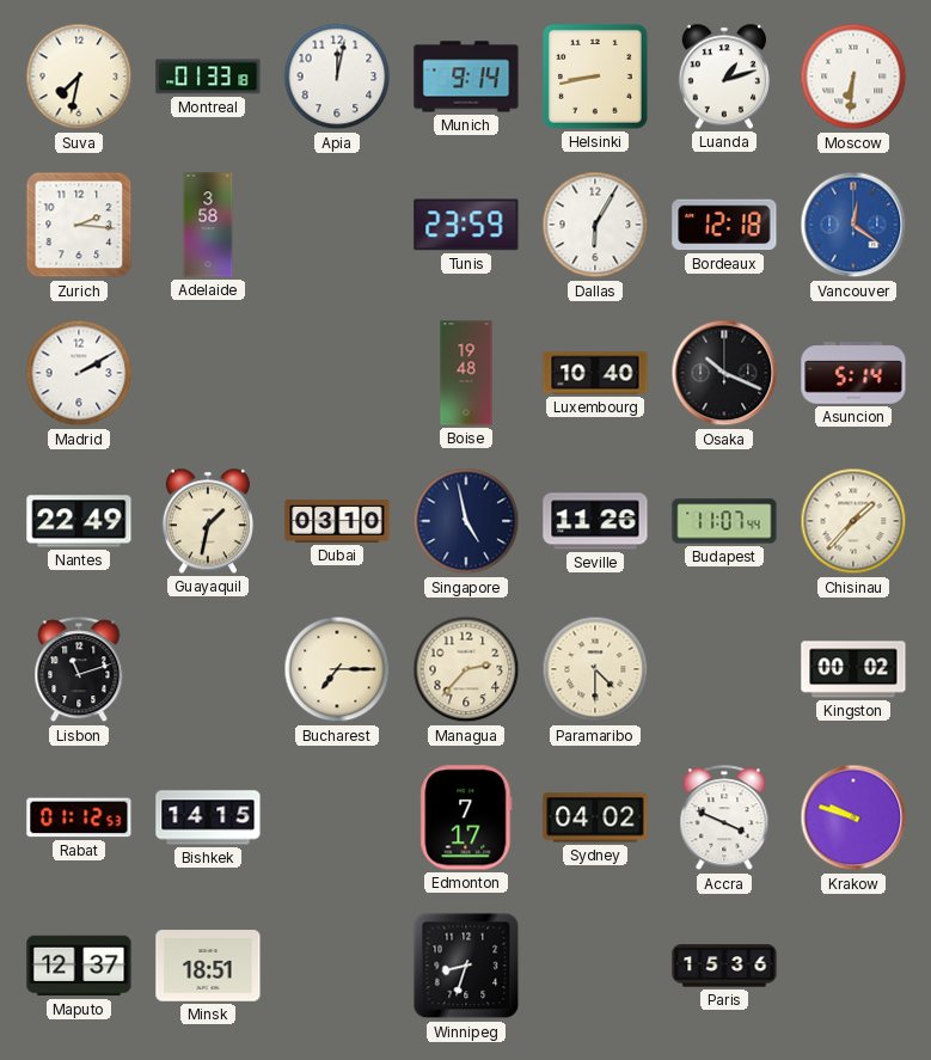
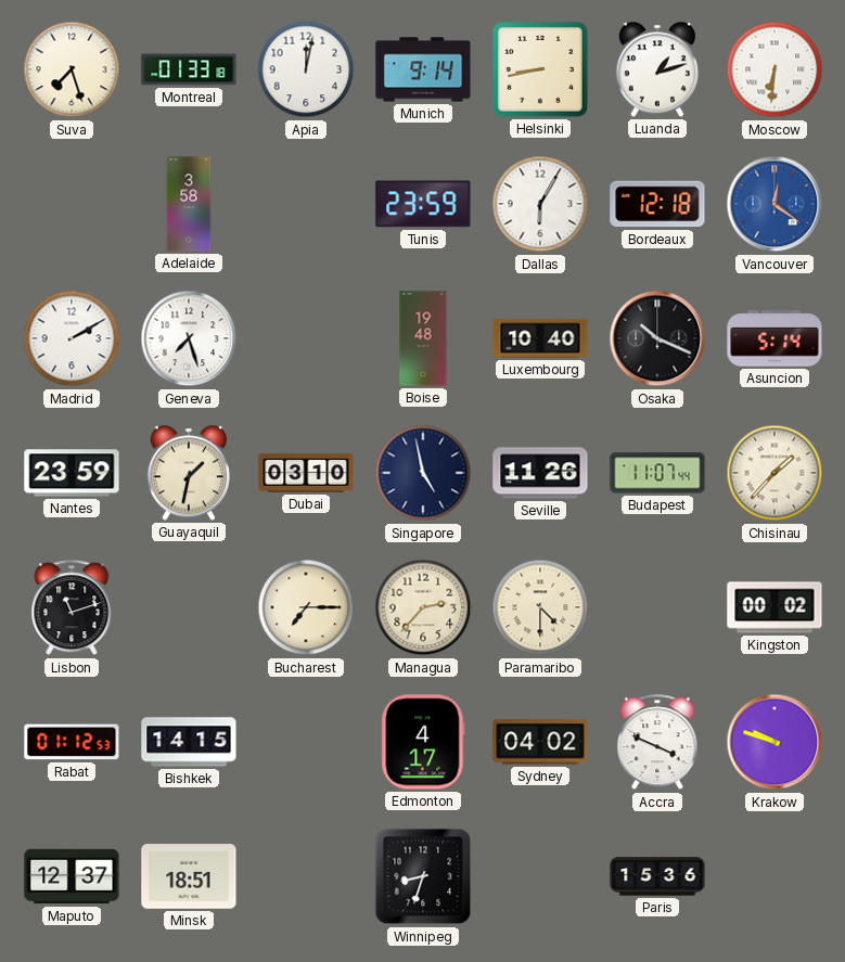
Suva: 7:32 -> 7:27 (72, 69)
Zurich: 2:16 -> none (79, 225)
Geneva: none -> 7:27 (189, 338)
Nantes: 22:49 -> 23:59 (72, 473)
Edmonton: 7:17 -> 4:17 (423, 742)
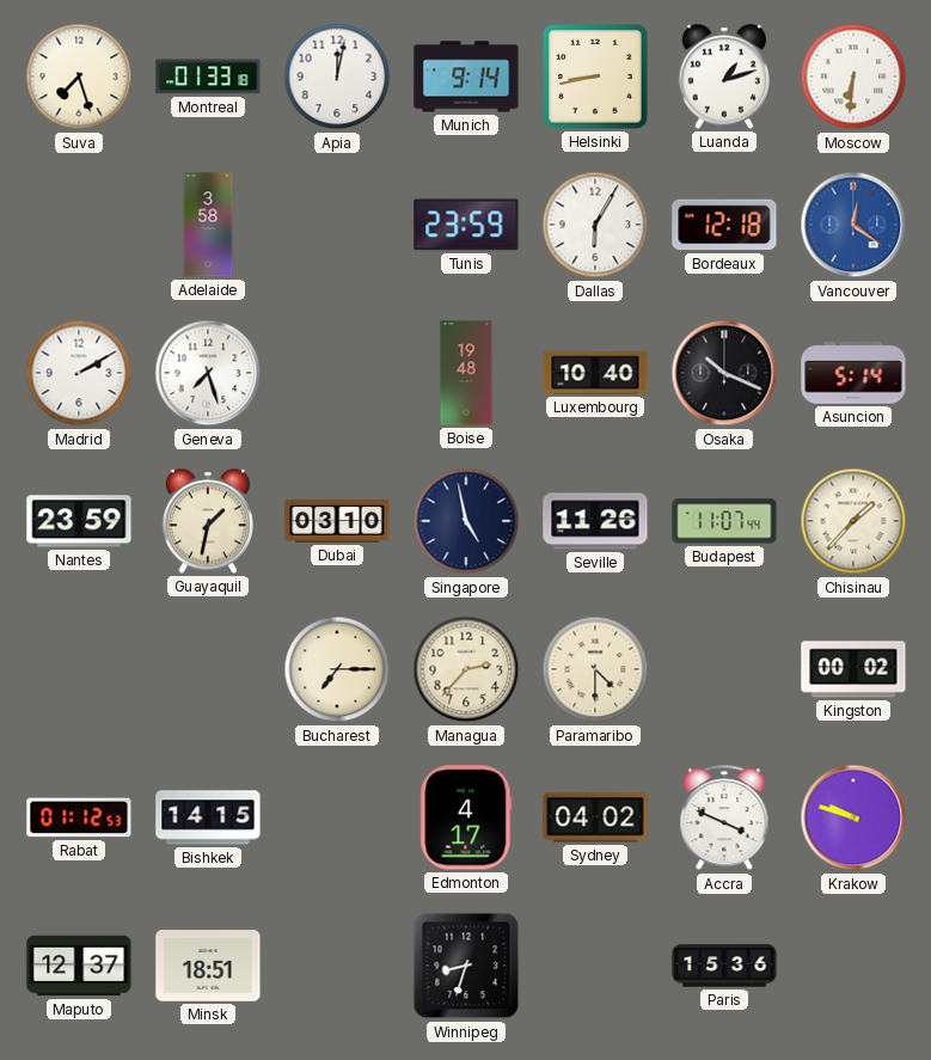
Lisbon: 11:12 -> none (72, 608)
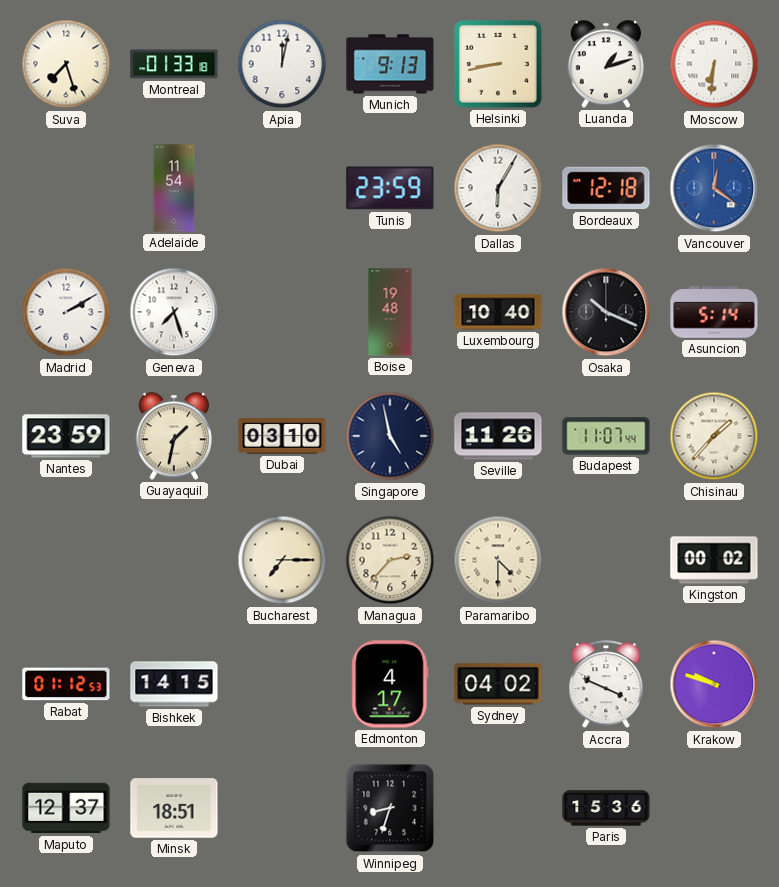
Munich: 9:14 -> 9:13 (390, 64)
Adelaide: 3:58 -> 11:54 (174, 188)
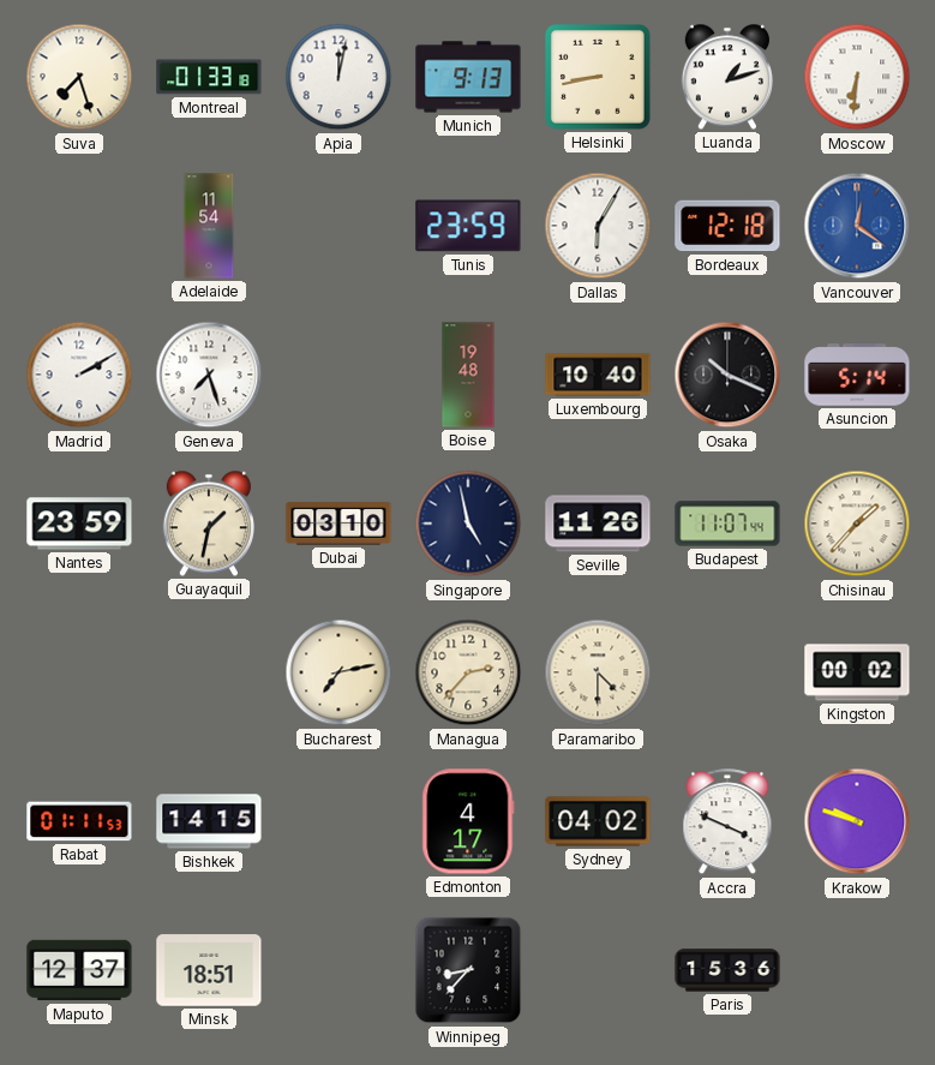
Bucharest: 7:15 -> 7:13 (338, 672)
Rabat: 01:12 -> 01:11 (79, 821)
Winnipeg: 8:33 -> 8:37 (468, 970)
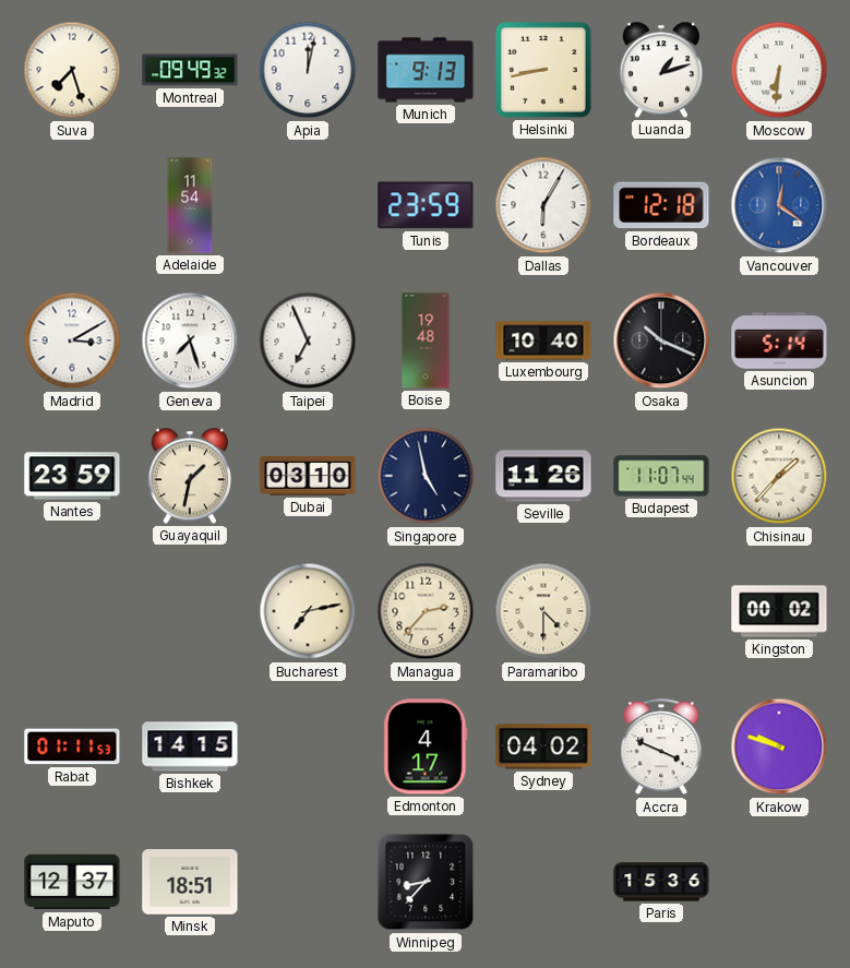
Montreal: 01:33 -> 09:49 (190, 70)
Madrid: 2:10 -> 3:10 (72, 340)
Taipei: none -> 6:56 (308, 340)
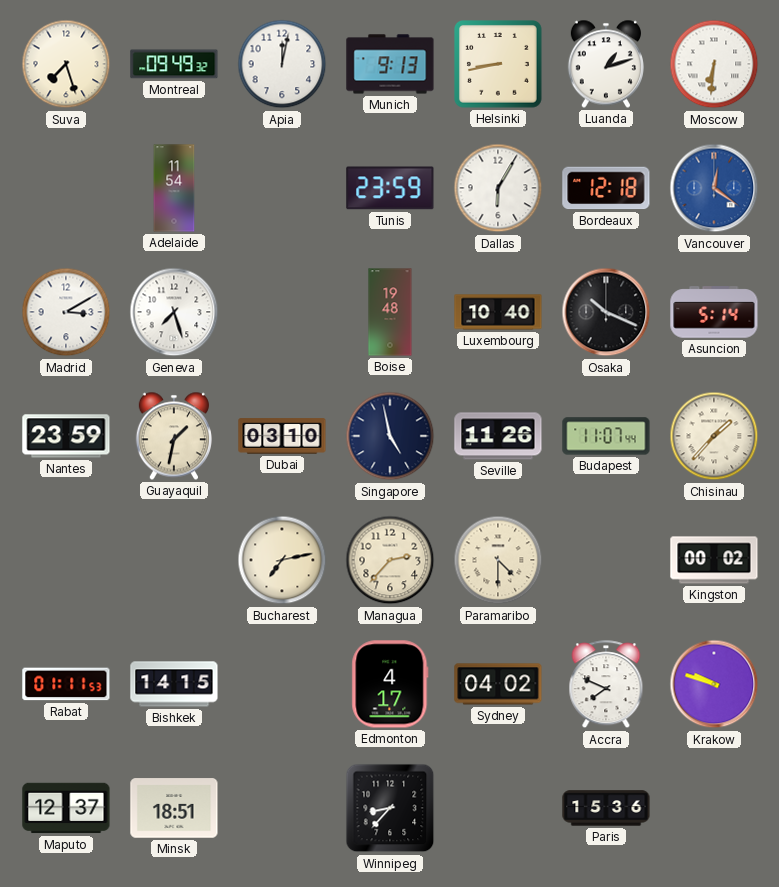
Taipei: 6:56 -> none (308, 340)
Accra: 3:49 -> 7:49 (606, 685)
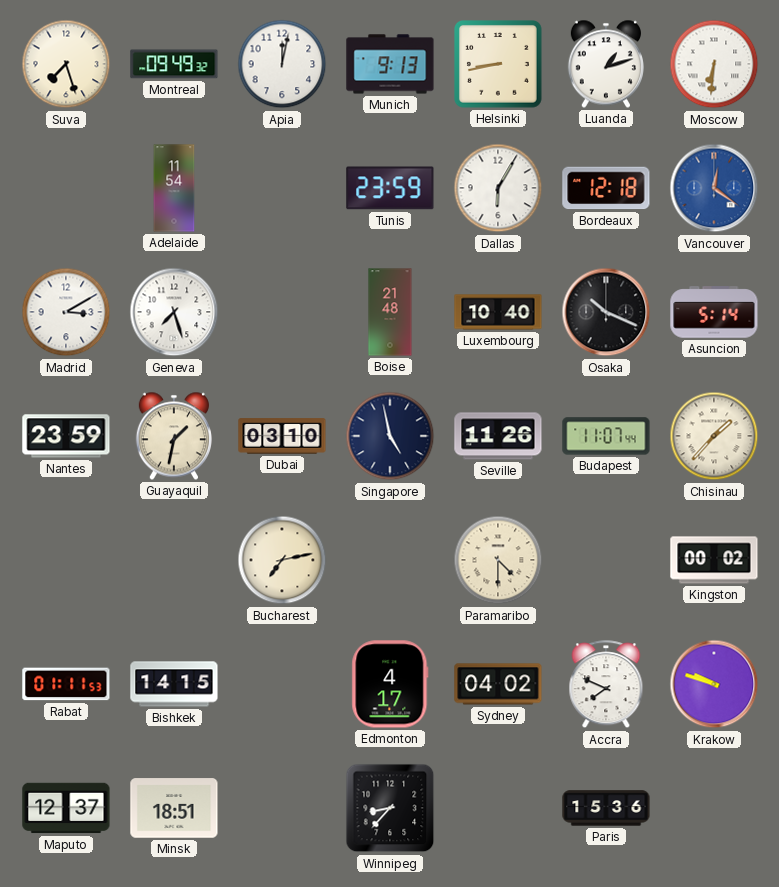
Boise: 19:48 -> 21:48 (390, 312)
Managua: 2:37 -> none (390, 560)
